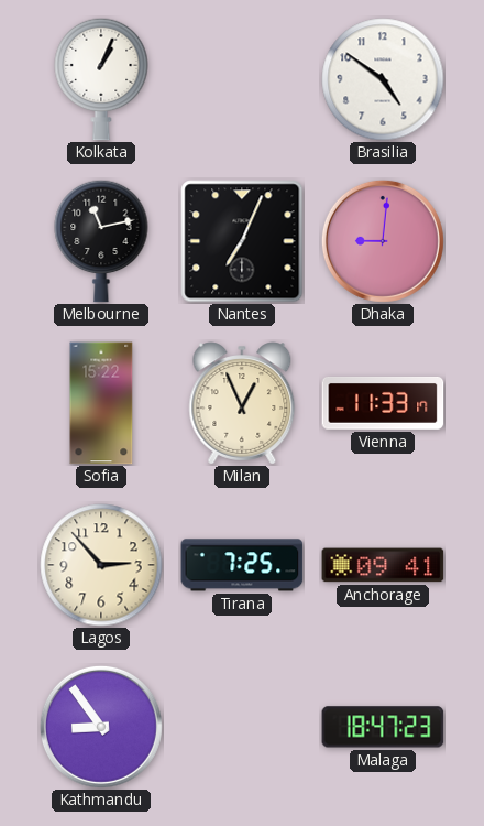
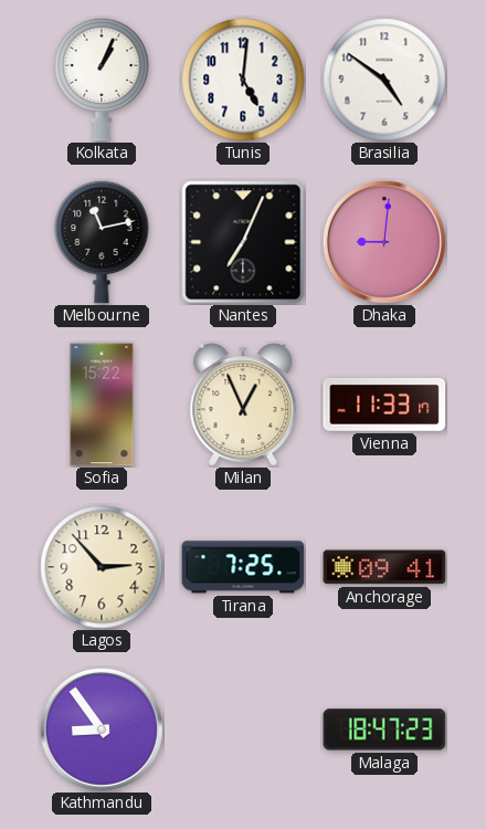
Tunis: none -> 5:01 (243, 80)
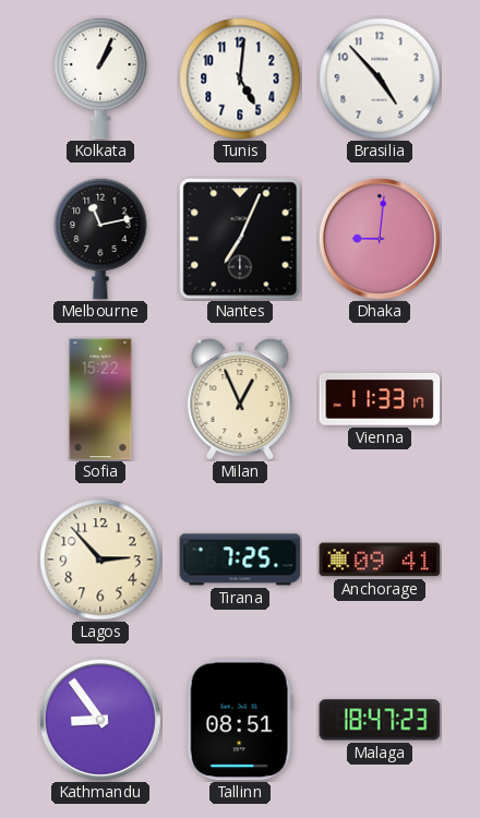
Brasilia: 4:51 -> 4:53 (380, 79)
Tallinn: none -> 08:51 (240, 720)
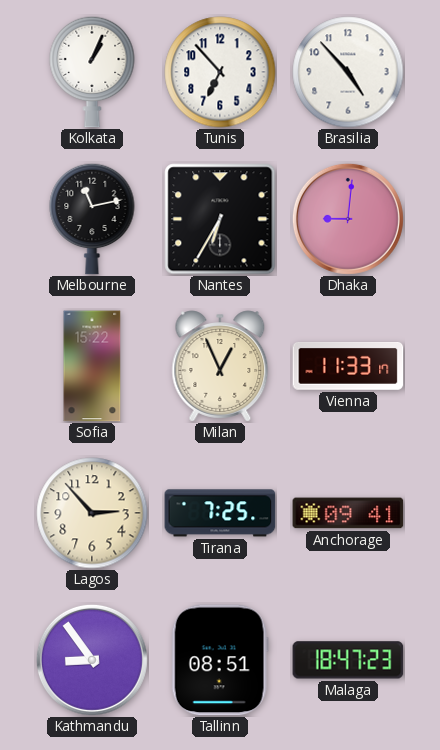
Tunis: 5:01 -> 6:53 (220, 72)
Nantes: 7:04 -> 6:35 (220, 219)
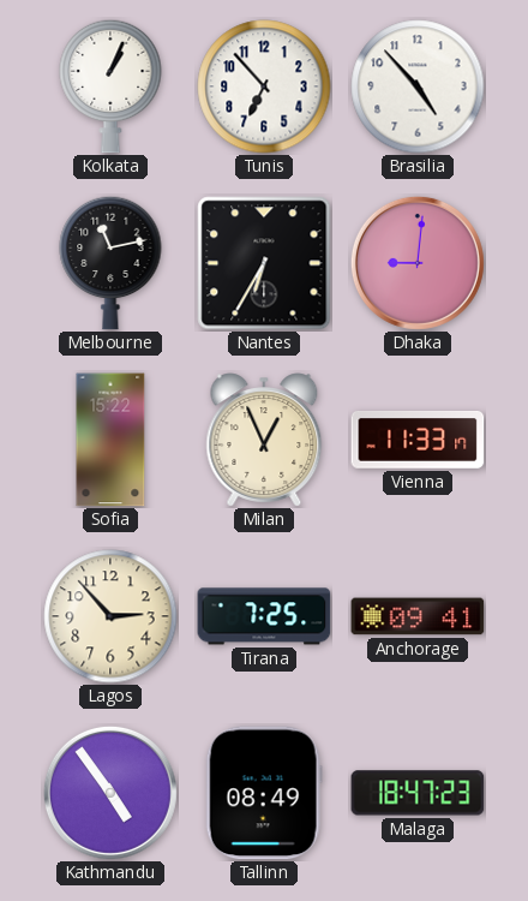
Kathmandu: 8:54 -> 4:54 (110, 793)
Tallinn: 08:51 -> 08:49 (264, 793)
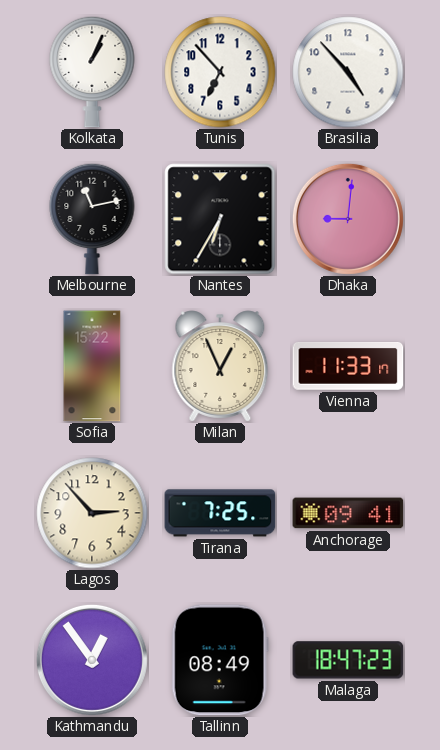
Kathmandu: 4:54 -> 12:54 (92, 660)
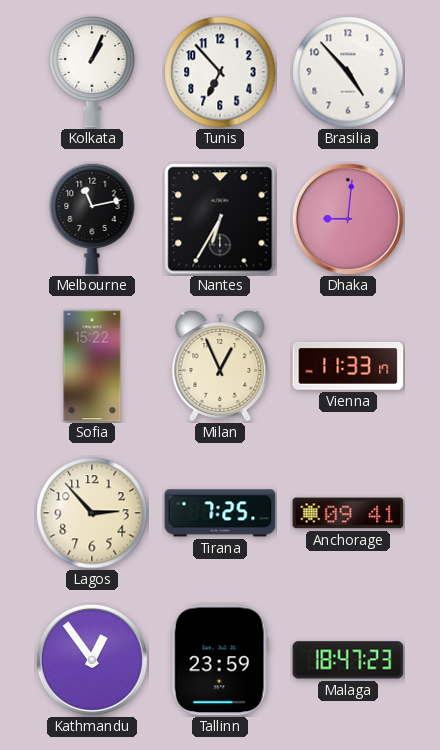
Tallinn: 08:49 -> 23:59 (220, 660)
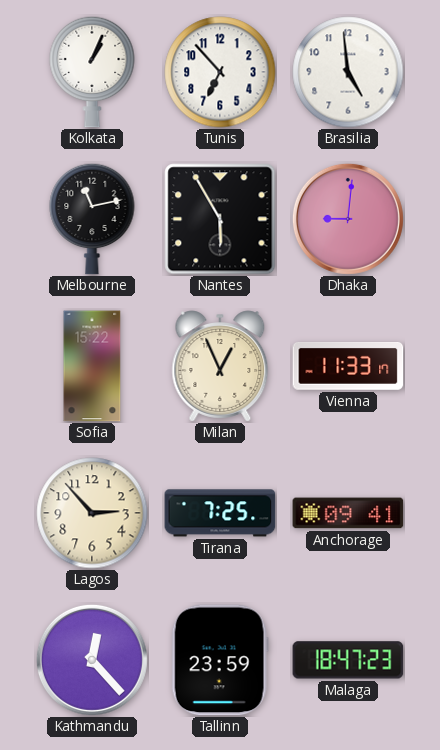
Brasilia: 4:53 -> 4:59 (348, 72)
Nantes: 6:35 -> 5:55 (220, 219)
Kathmandu: 12:54 -> 12:23 (92, 660)
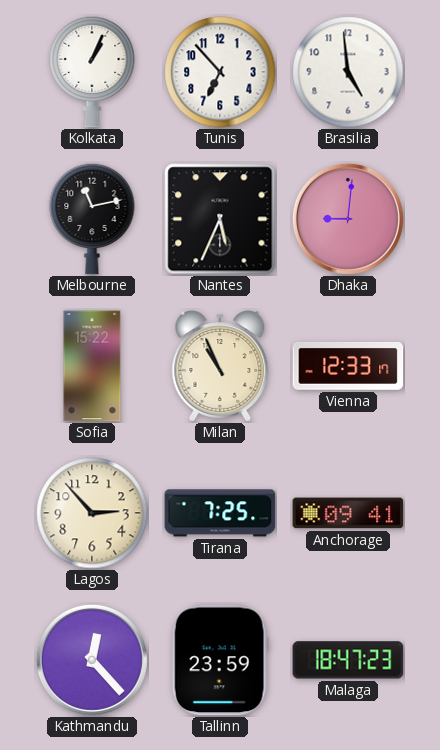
Nantes: 5:55 -> 5:34 (220, 219)
Milan: 12:56 -> 10:56 (220, 366)
Vienna: 11:33 -> 12:33 (348, 367)
